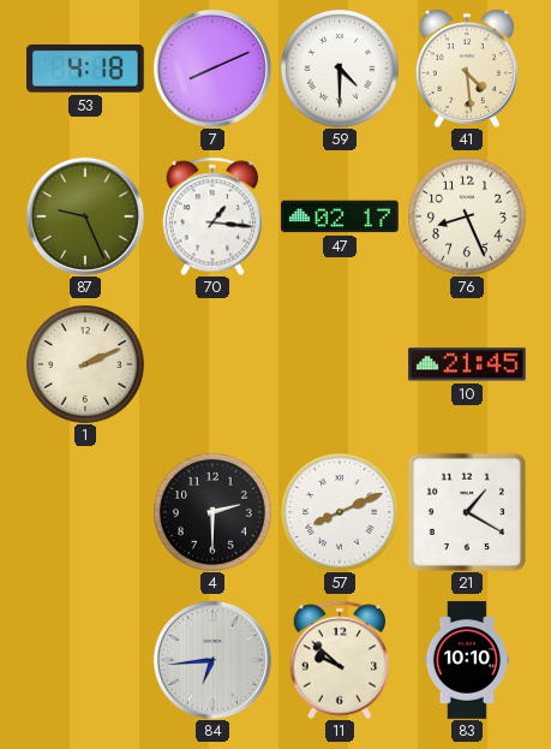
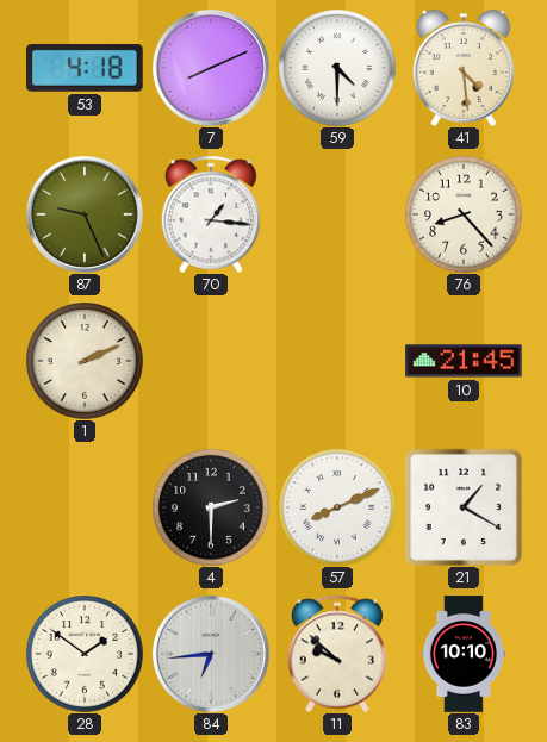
47: 02:17 -> none (340, 216)
76: 8:26 -> 8:23 (465, 216)
28: none -> 1:51 (86, 655)
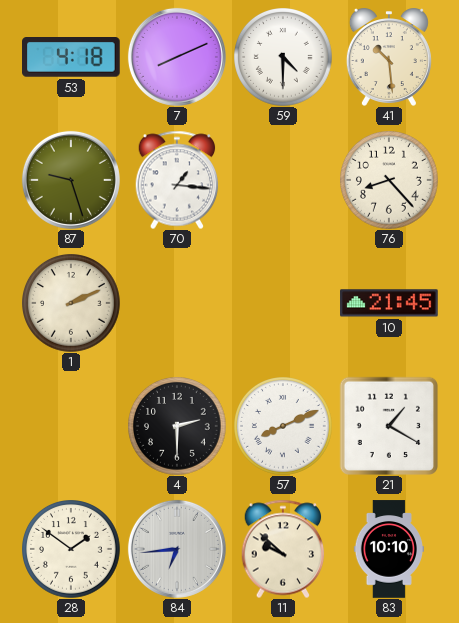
41: 4:29 -> 10:29 (389, 57)
87: 9:26 -> 9:27 (71, 180)
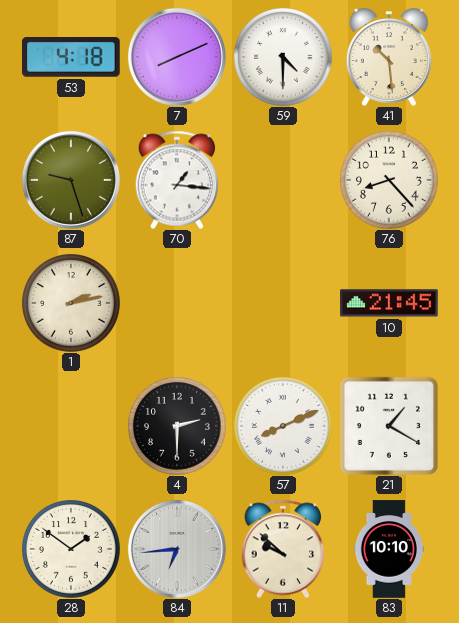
1: 2:11 -> 2:13 (72, 304)
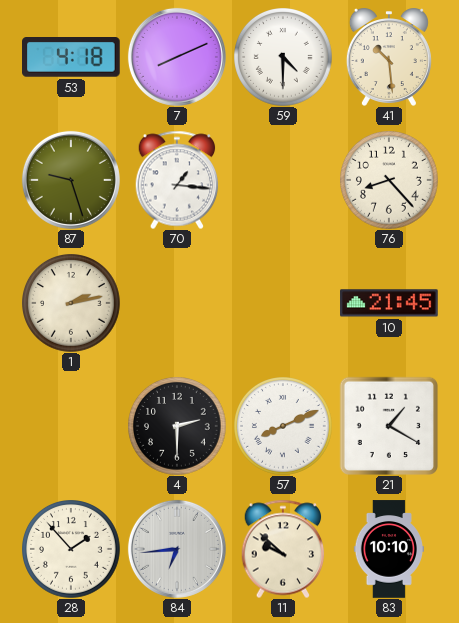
28: 1:51 -> 1:53 (72, 550)
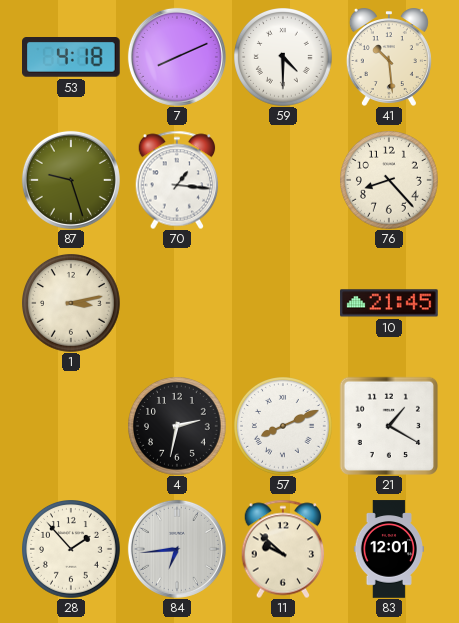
1: 2:13 -> 3:13 (72, 304)
4: 2:30 -> 2:32 (178, 427)
83: 10:10 -> 12:01 (388, 549)
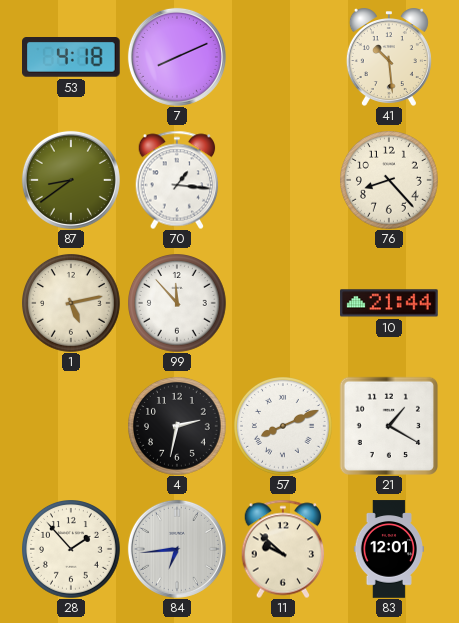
59: 4:30 -> none (284, 58)
87: 9:27 -> 8:39 (71, 180)
1: 3:13 -> 5:13 (72, 304)
99: none -> 11:53 (178, 304)
10: 21:45 -> 21:44 (389, 303)
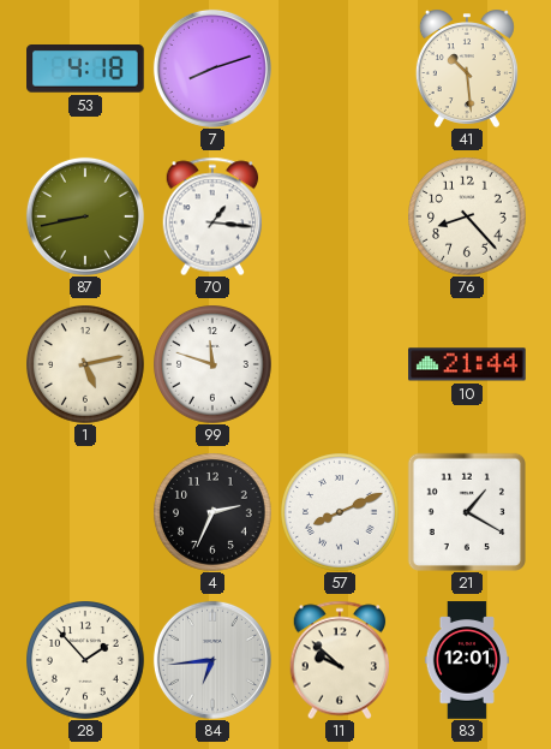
7: 8:11 -> 8:12 (212, 69)
87: 8:39 -> 8:43 (85, 216)
99: 11:53 -> 11:48 (214, 365)
4: 2:32 -> 2:34 (214, 513)
